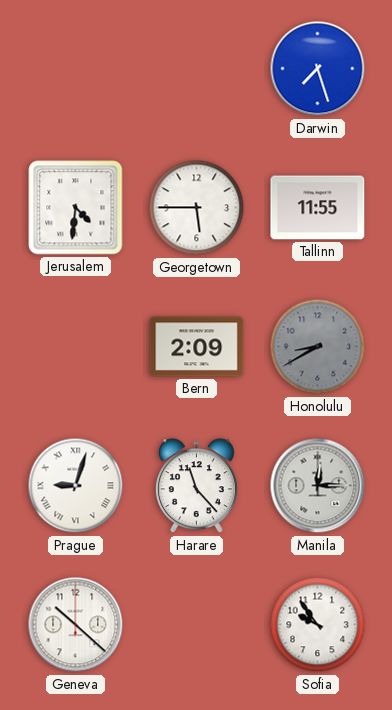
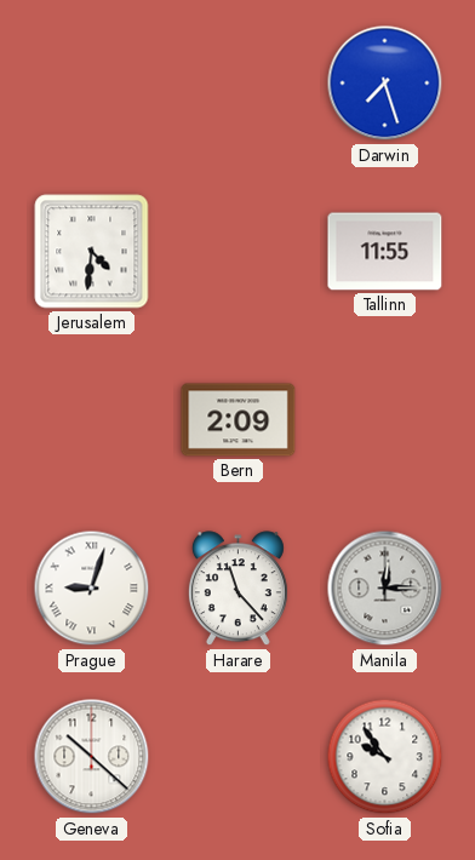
Georgetown: 5:45 -> none (197, 208)
Honolulu: 8:40 -> none (318, 347)
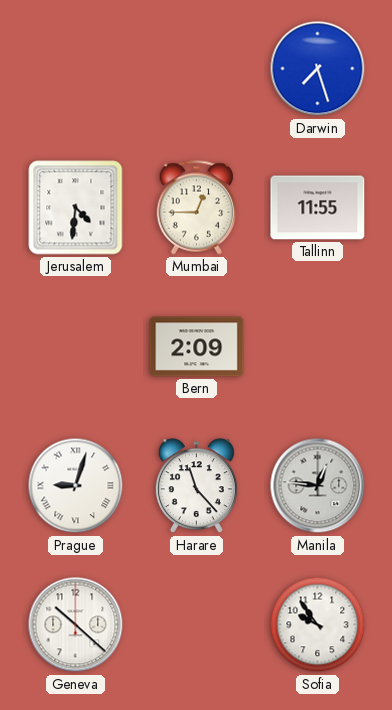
Mumbai: none -> 12:45 (197, 208)
Manila: 12:15 -> 12:46 (318, 486)
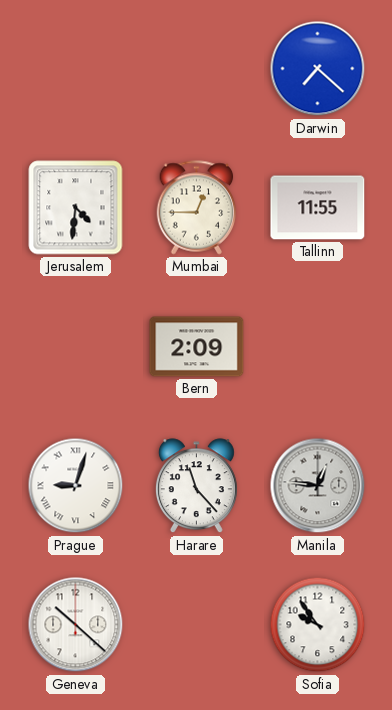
Darwin: 7:27 -> 7:22 (318, 69)
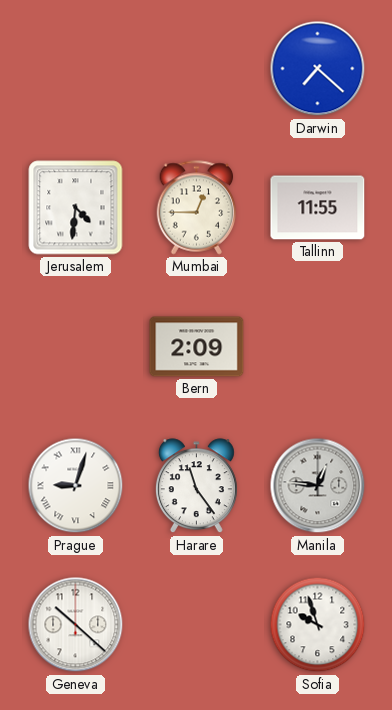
Harare: 11:23 -> 11:24 (196, 486)
Sofia: 9:54 -> 9:57 (318, 625)
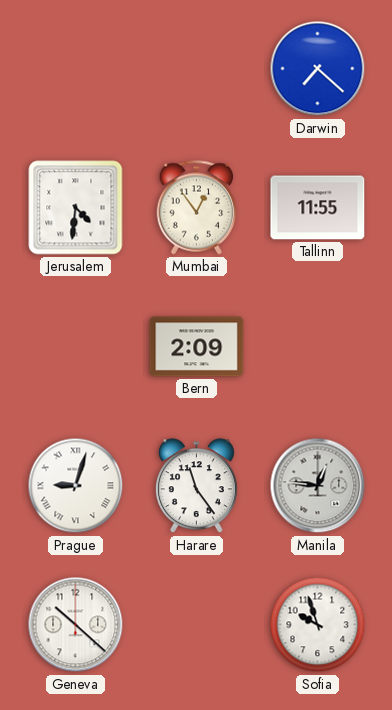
Mumbai: 12:45 -> 12:54 (197, 208)
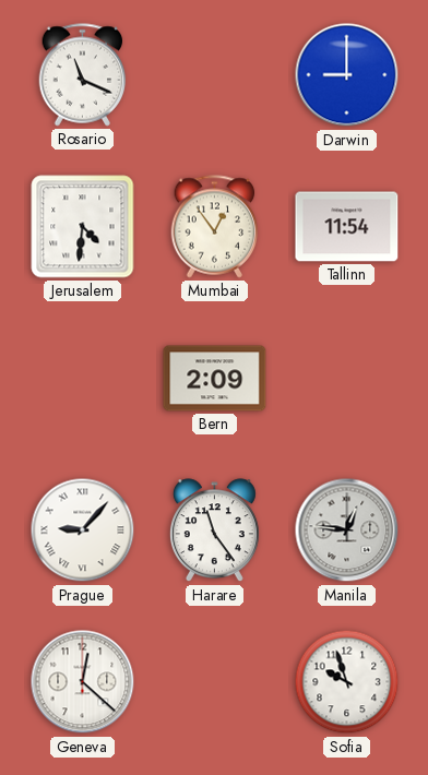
Rosario: none -> 11:19 (83, 75)
Darwin: 7:22 -> 9:00 (347, 75)
Tallinn: 11:55 -> 11:54 (347, 227)
Prague: 9:03 -> 9:07 (83, 530)
Geneva: 10:22 -> 12:22 (83, 682)
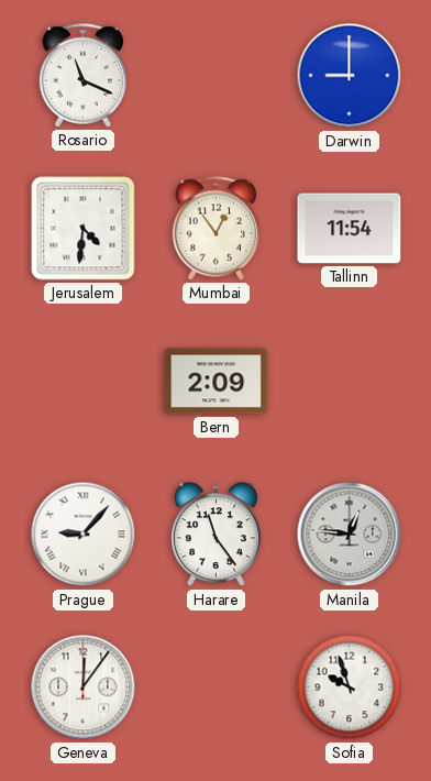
Geneva: 12:22 -> 12:06 (84, 687)
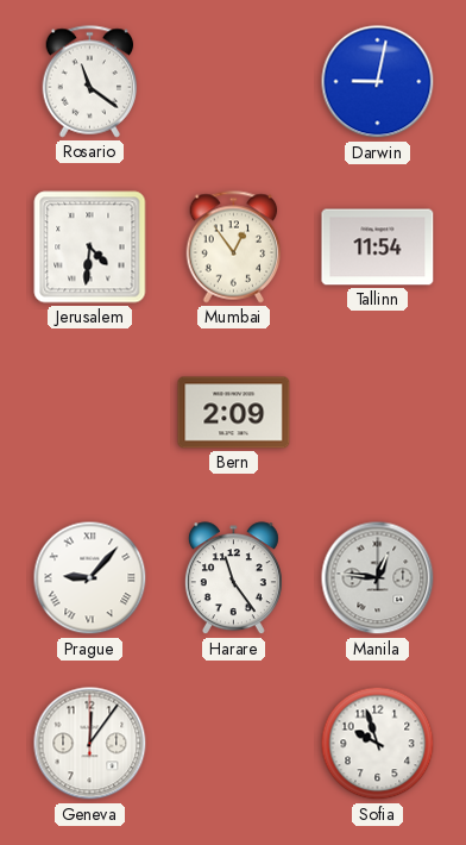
Rosario: 11:19 -> 11:21 (90, 82)
Darwin: 9:00 -> 9:02 (378, 82)
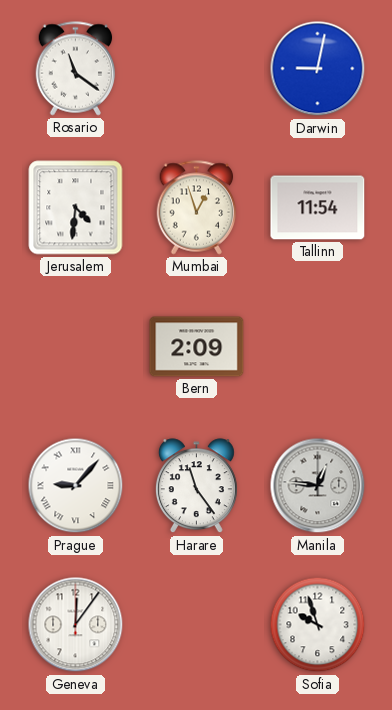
Mumbai: 12:54 -> 12:57 (197, 208)
